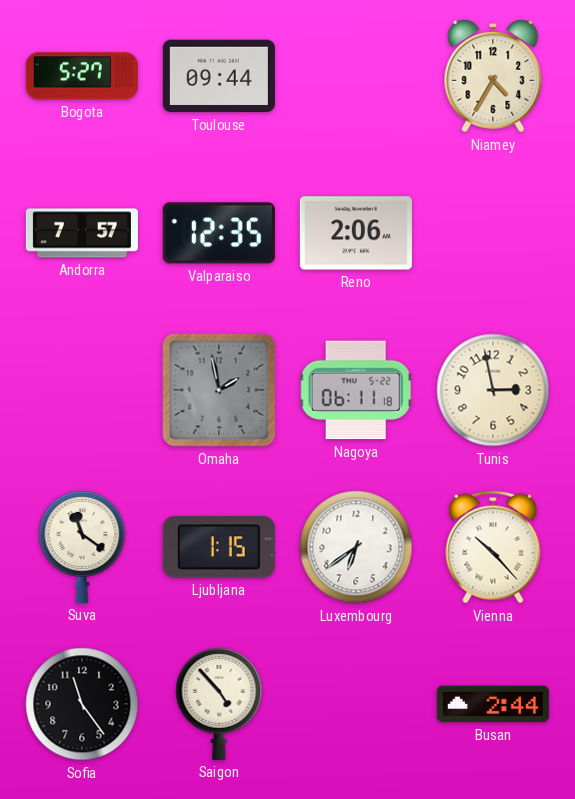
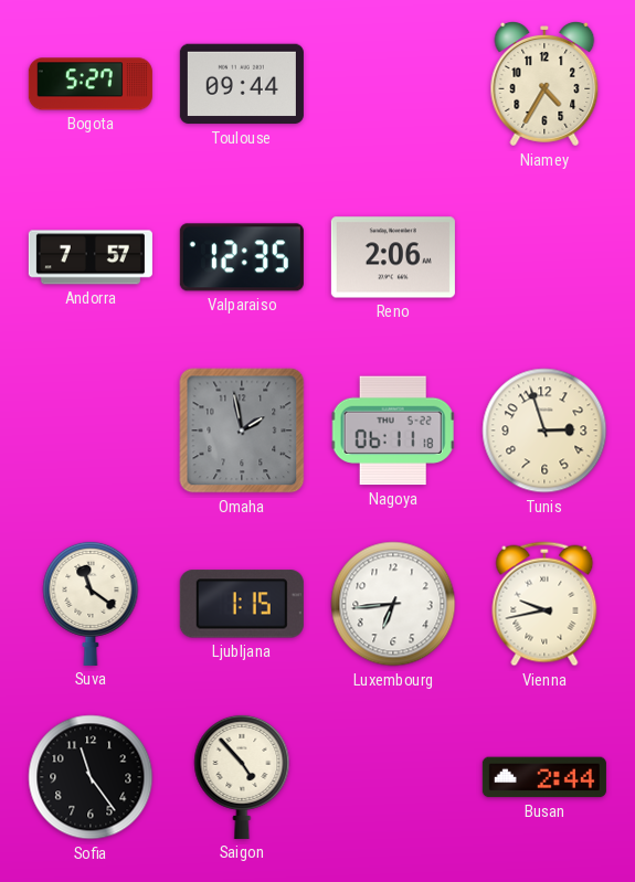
Tunis: 2:58 -> 2:57 (544, 431)
Luxembourg: 6:39 -> 6:44 (393, 604)
Vienna: 10:23 -> 9:43 (544, 604)
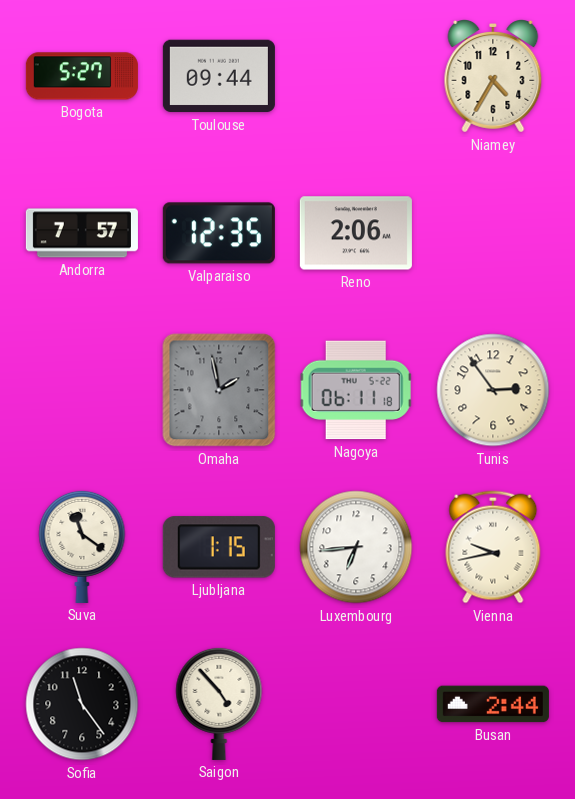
Tunis: 2:57 -> 2:54 (493, 390)
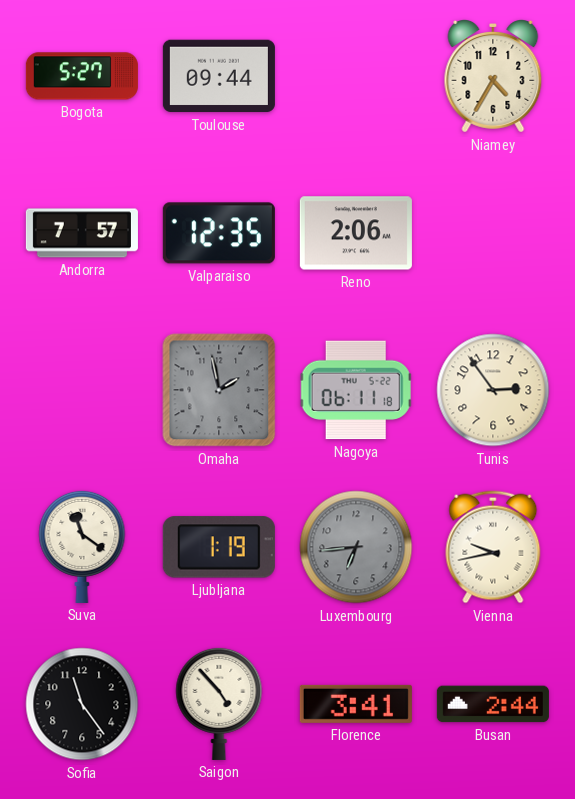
Ljubljana: 1:15 -> 1:19 (219, 547)
Luxembourg dial: white -> grey (356, 547)
Florence: none -> 3:41 (356, 704)
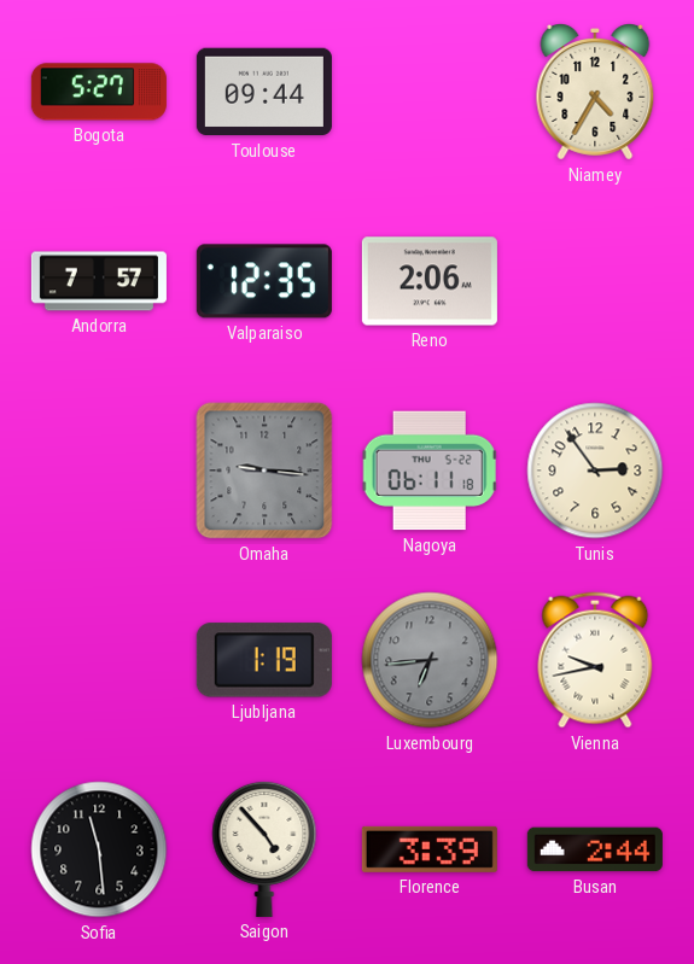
Omaha: 1:58 -> 9:16 (264, 471)
Suva: 11:21 -> none (82, 546)
Sofia: 11:24 -> 11:29 (99, 849)
Florence: 3:41 -> 3:39 (430, 849)
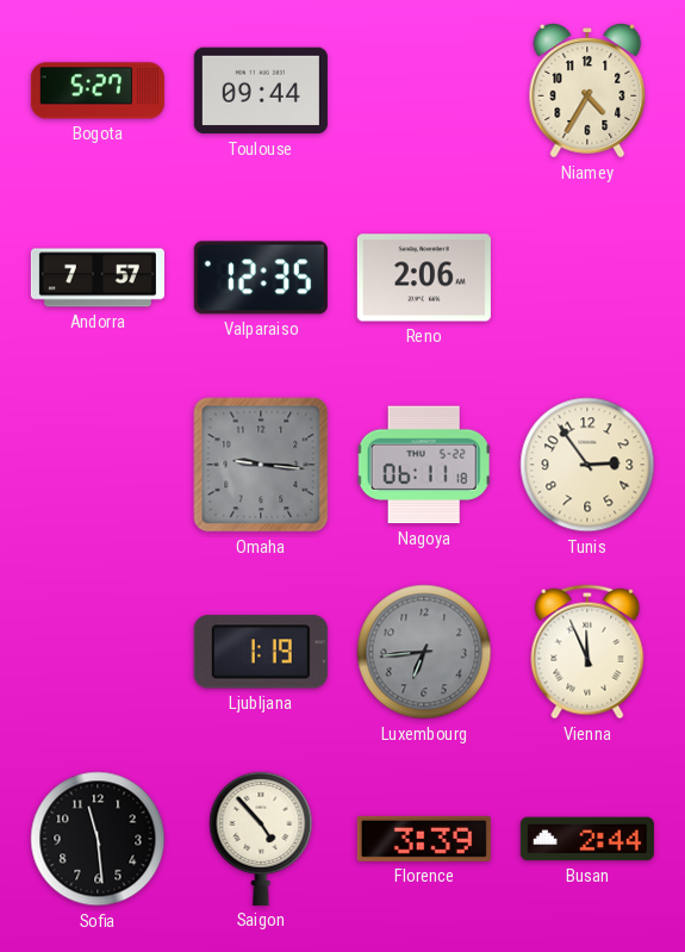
Vienna: 9:43 -> 11:56 (587, 652)
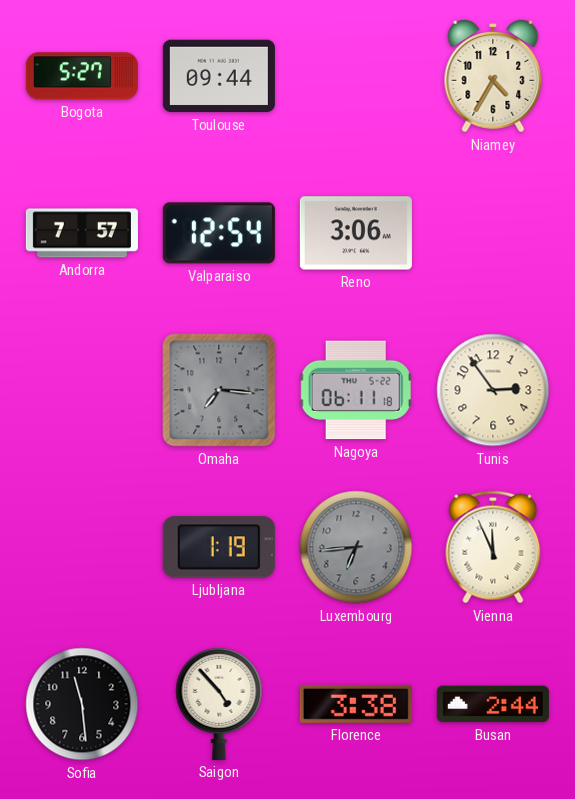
Valparaiso: 12:35 -> 12:54 (219, 233)
Reno: 2:06 -> 3:06 (356, 233)
Omaha: 9:16 -> 7:16 (219, 390)
Florence: 3:39 -> 3:38 (356, 704)
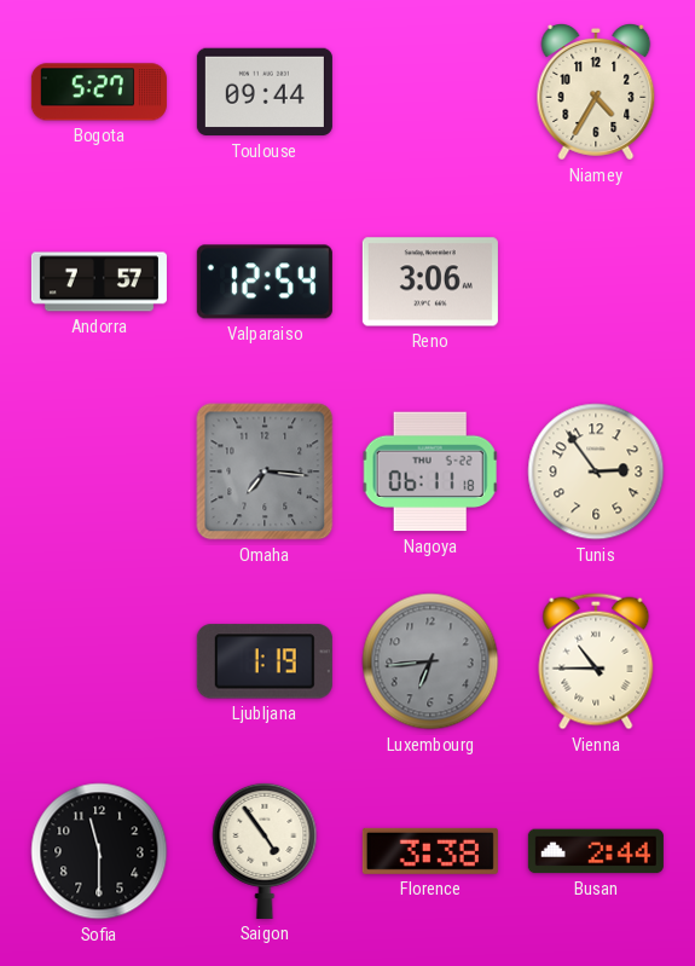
Vienna: 11:56 -> 10:45 (596, 661)
Sofia: 11:29 -> 11:30 (99, 851)
Saigon: 4:53 -> 4:54 (265, 850)
